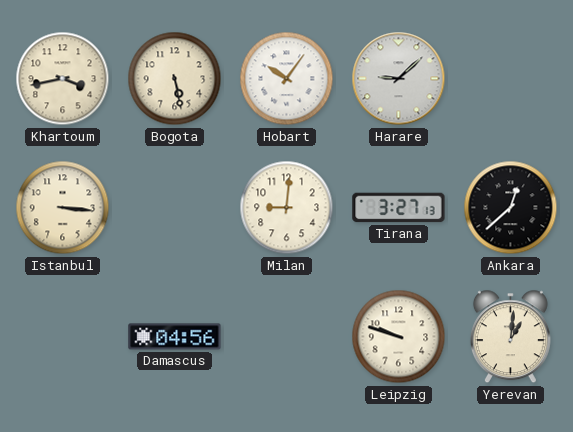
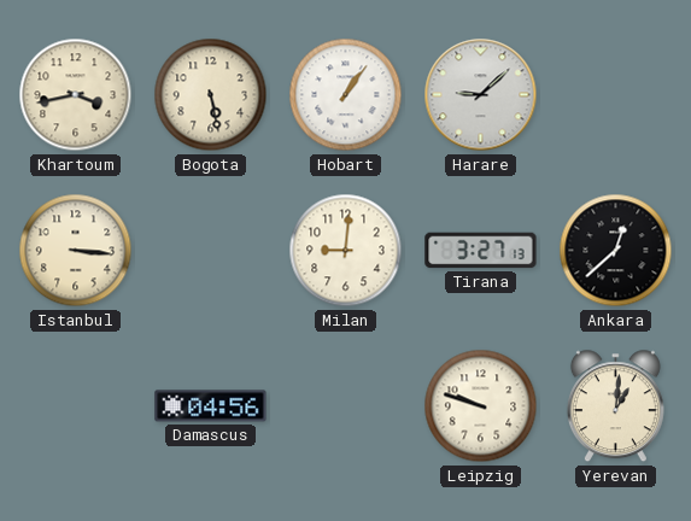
Hobart: 10:06 -> 1:06 (346, 95)
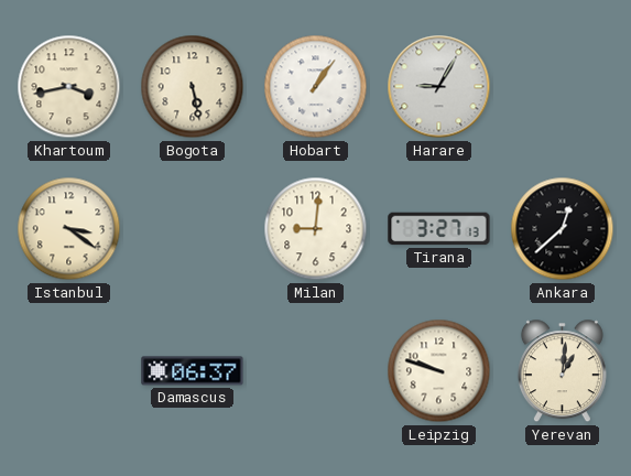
Harare: 9:08 -> 9:05 (439, 87)
Istanbul: 3:16 -> 3:21 (69, 229)
Damascus: 04:56 -> 06:37 (193, 371)
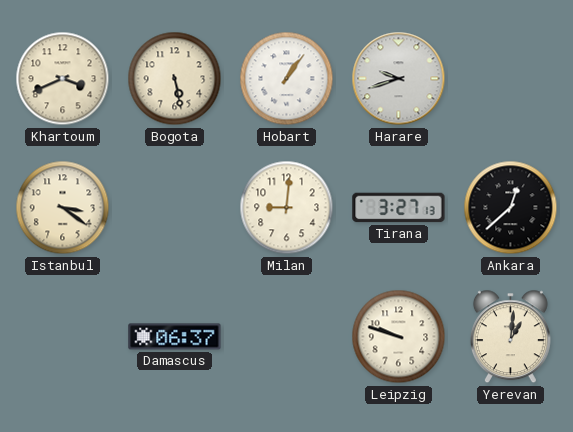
Khartoum: 3:43 -> 3:41 (63, 79)
Harare: 9:05 -> 9:42 (399, 79)
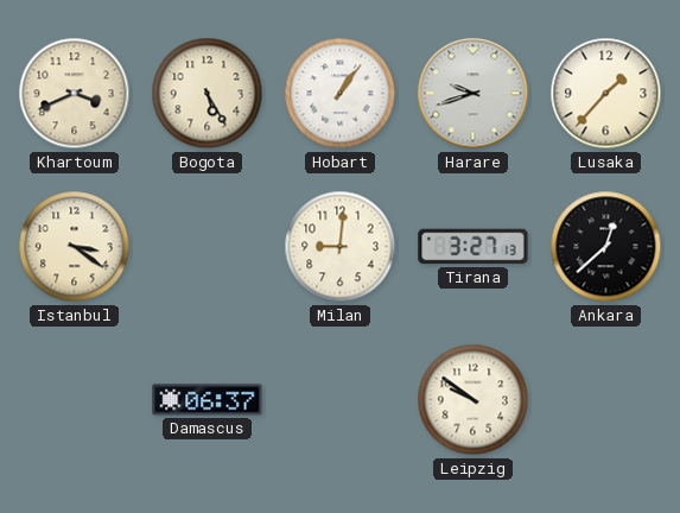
Bogota: 5:28 -> 5:25 (208, 94)
Lusaka: none -> 1:37 (606, 94)
Leipzig: 9:48 -> 9:51 (474, 400)
Yerevan: 1:01 -> none (510, 337)
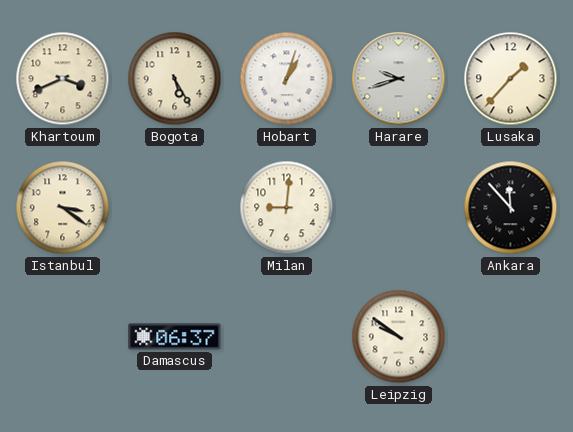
Hobart: 1:06 -> 1:03 (287, 79)
Tirana: 3:27 -> none (474, 247)
Ankara: 12:38 -> 11:53 (511, 208)
